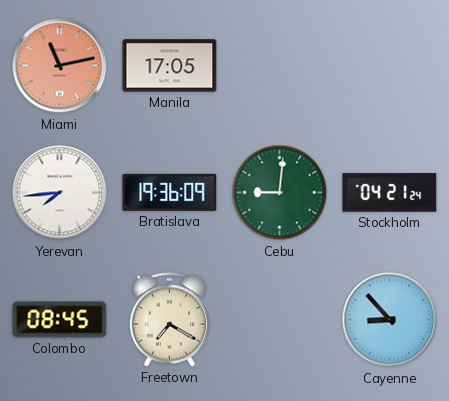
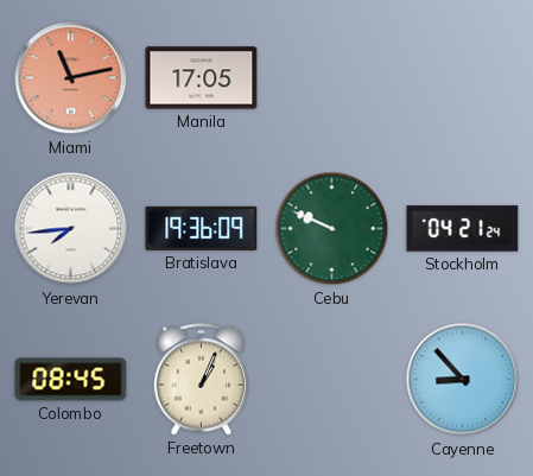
Cebu: 9:01 -> 9:49 (332, 229)
Freetown: 7:20 -> 1:04 (202, 380)
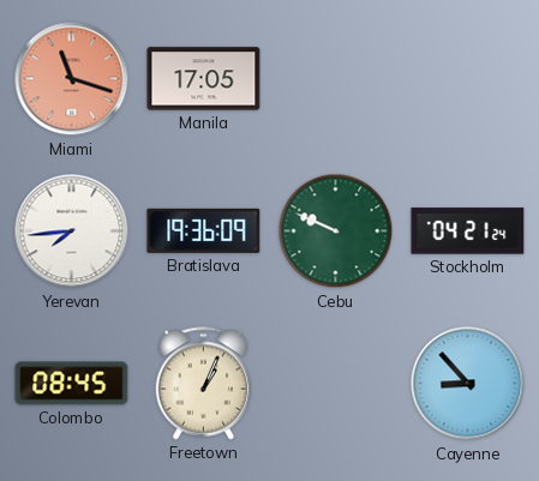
Miami: 11:13 -> 11:18 (72, 79)
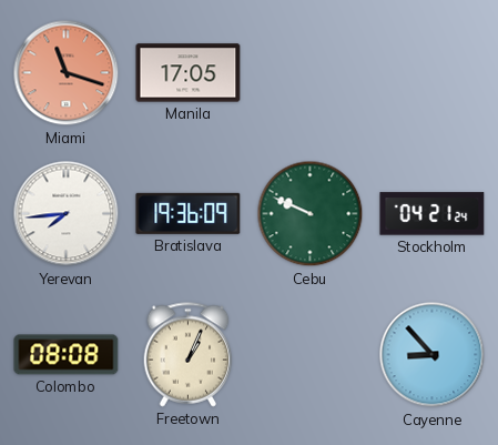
Colombo: 08:45 -> 08:08 (67, 355)
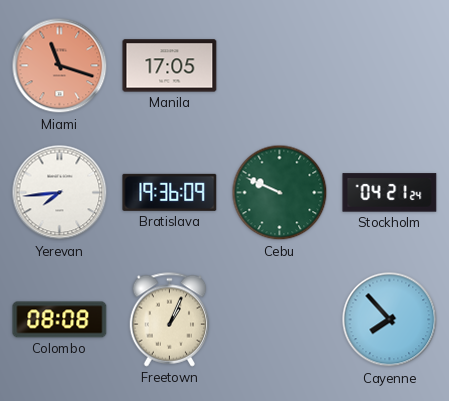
Cayenne: 8:53 -> 7:53 (390, 320)
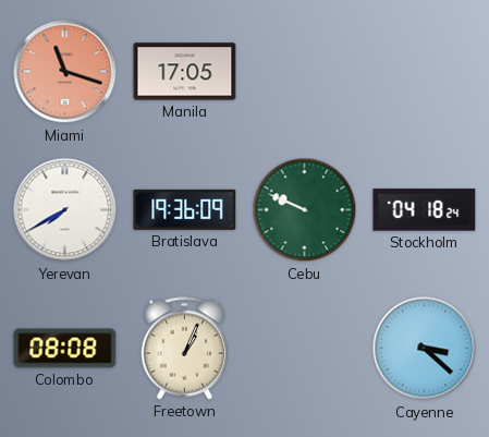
Yerevan: 7:44 -> 7:40 (65, 210)
Stockholm: 04:21 -> 04:18 (425, 210)
Cayenne: 7:53 -> 3:22 (425, 349)
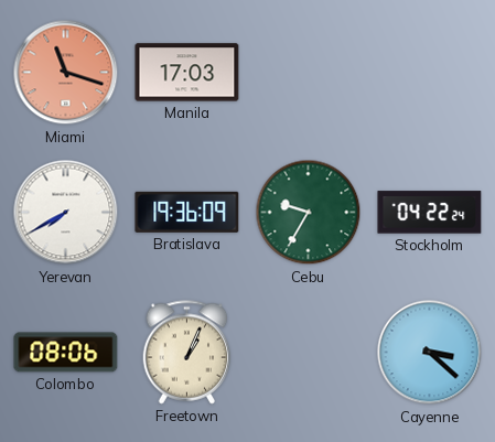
Manila: 17:05 -> 17:03 (187, 73)
Cebu: 9:49 -> 9:35 (309, 213)
Stockholm: 04:18 -> 04:22 (430, 213)
Colombo: 08:08 -> 08:06 (66, 353)
